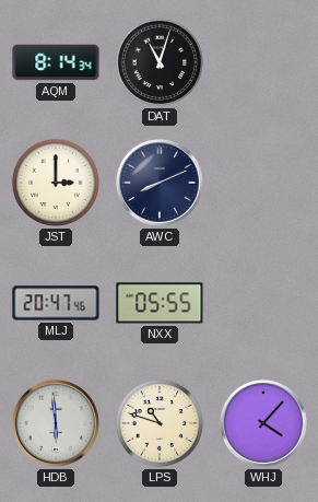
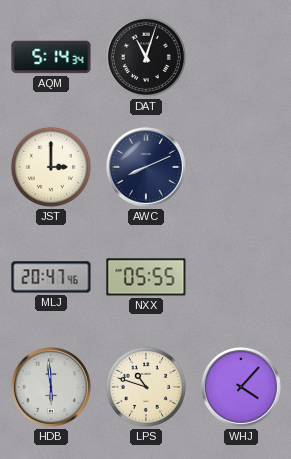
AQM: 8:14 -> 5:14 (51, 57)
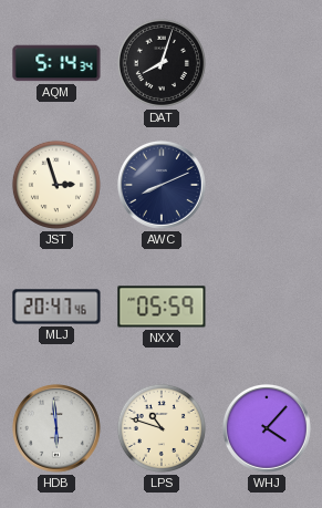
DAT: 11:03 -> 8:03 (162, 63)
JST: 3:00 -> 2:57 (56, 185)
NXX: 05:55 -> 05:59 (162, 307)
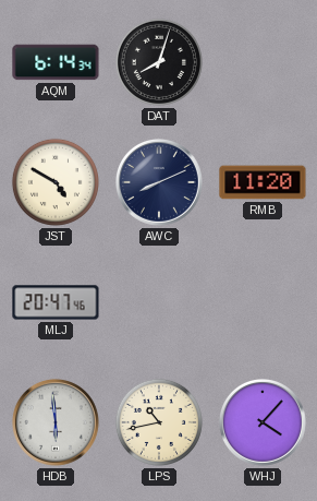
AQM: 5:14 -> 6:14 (56, 62)
JST: 2:57 -> 4:50 (56, 182)
RMB: none -> 11:20 (263, 182)
NXX: 05:59 -> none (162, 307)
LPS: 10:48 -> 10:43 (159, 422)
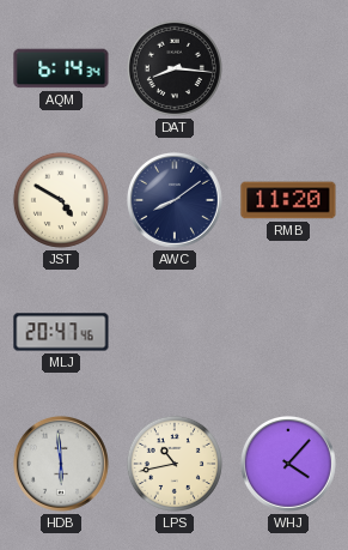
DAT: 8:03 -> 8:16 (175, 68)
AWC: 8:11 -> 8:09 (175, 200)
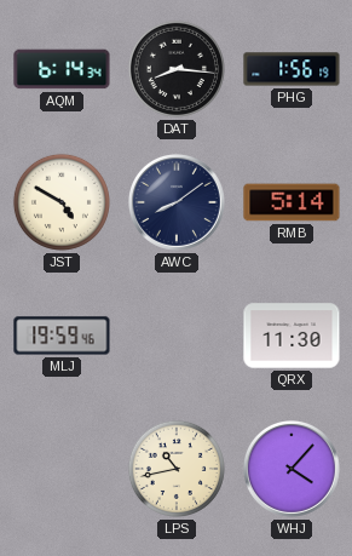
PHG: none -> 1:56 (292, 69)
RMB: 11:20 -> 5:14 (292, 202)
MLJ: 20:47 -> 19:59 (62, 336)
QRX: none -> 11:30 (292, 336)
HDB: 5:59 -> none (61, 464)
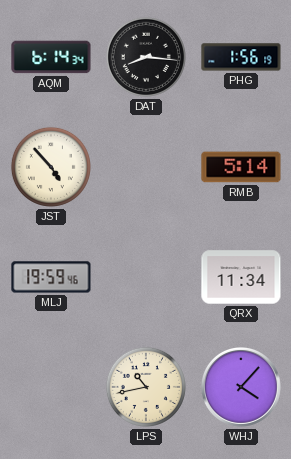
JST: 4:50 -> 4:53 (51, 167)
AWC: 8:09 -> none (177, 202)
QRX: 11:30 -> 11:34 (241, 277)
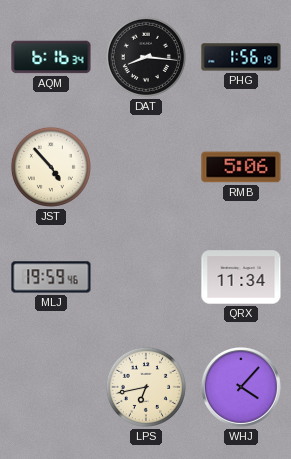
AQM: 6:14 -> 6:16 (51, 57)
RMB: 5:14 -> 5:06 (241, 167)
LPS: 10:43 -> 6:43 (146, 387)
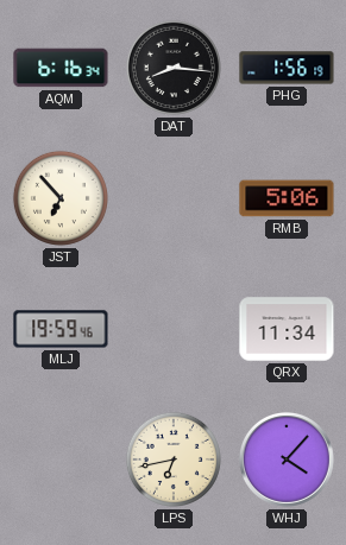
JST: 4:53 -> 6:53 (61, 198)
